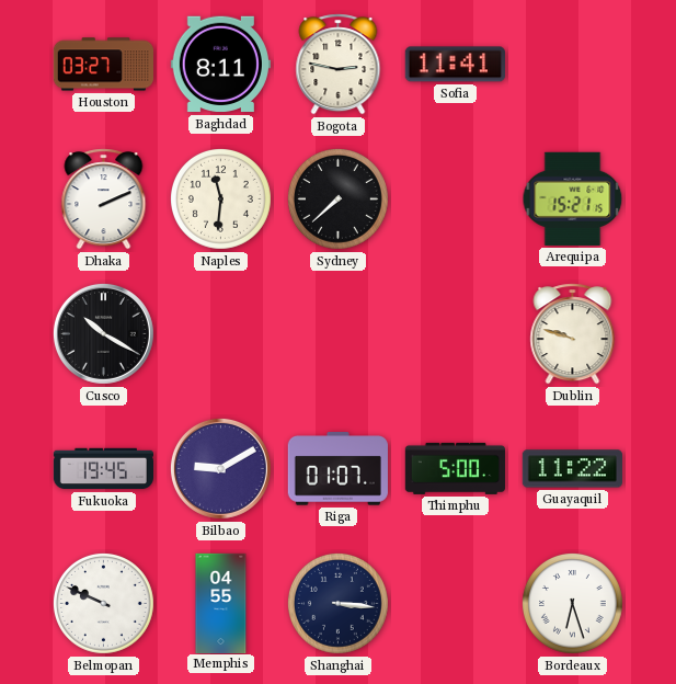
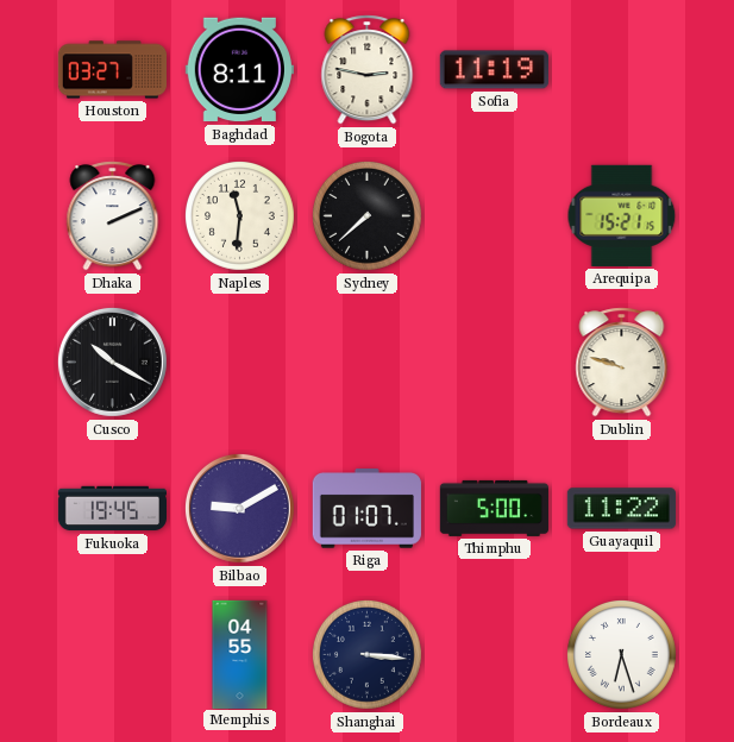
Sofia: 11:41 -> 11:19 (494, 70)
Belmopan: 9:49 -> none (103, 603)
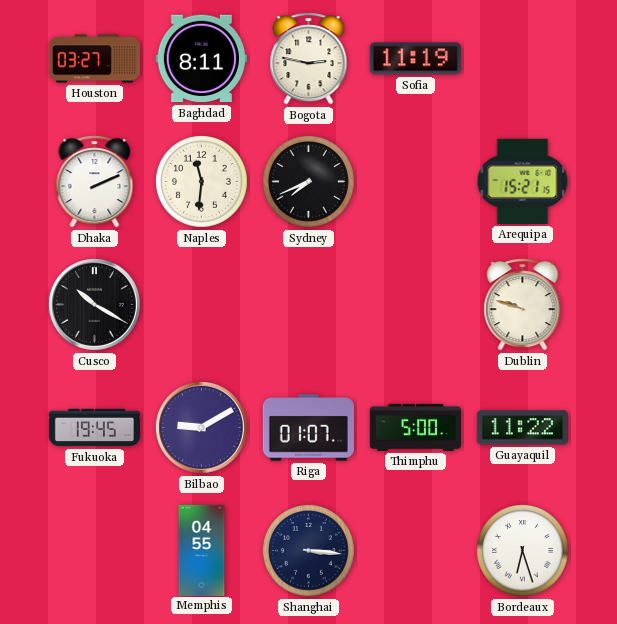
Sydney: 7:38 -> 7:41 (308, 181)
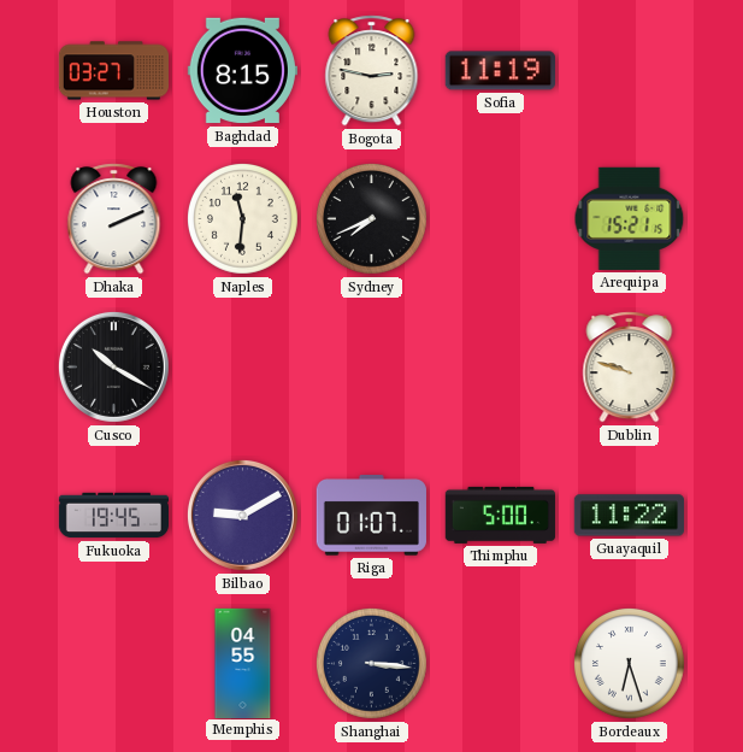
Baghdad: 8:11 -> 8:15 (242, 71)
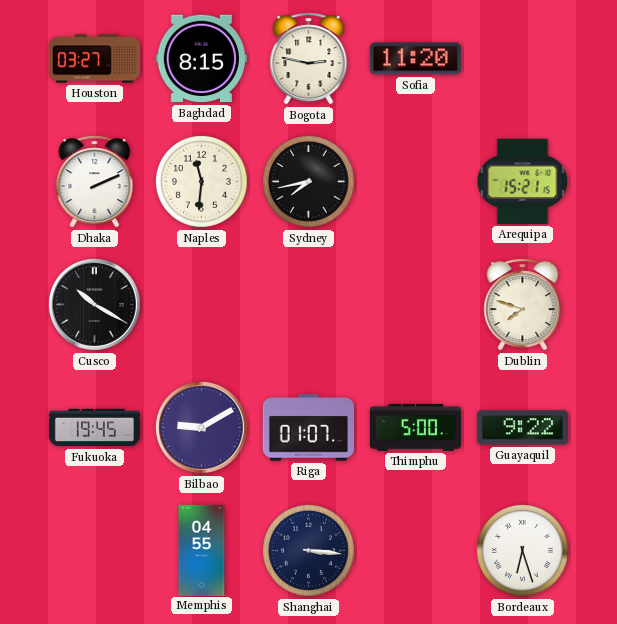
Sofia: 11:19 -> 11:20 (415, 59)
Sydney: 7:41 -> 7:43 (308, 181)
Dublin: 9:48 -> 7:48 (523, 305)
Guayaquil: 11:22 -> 9:22 (522, 428)
